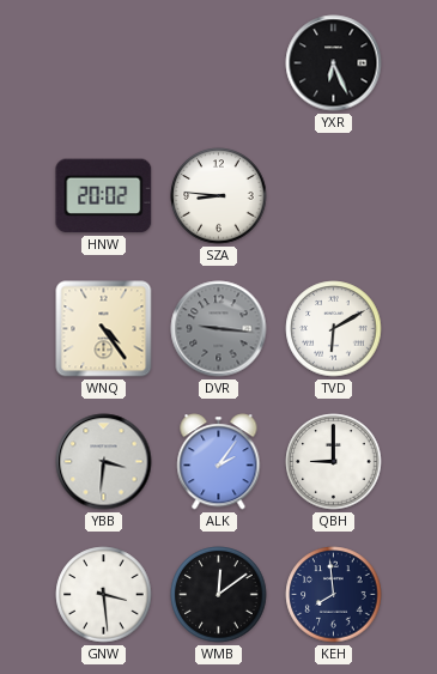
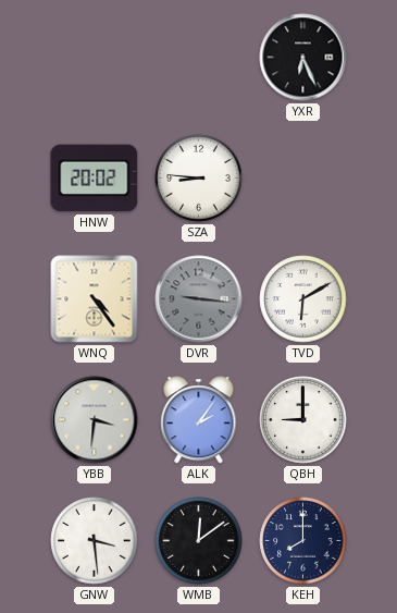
KEH: 7:59 -> 8:00 (303, 541)
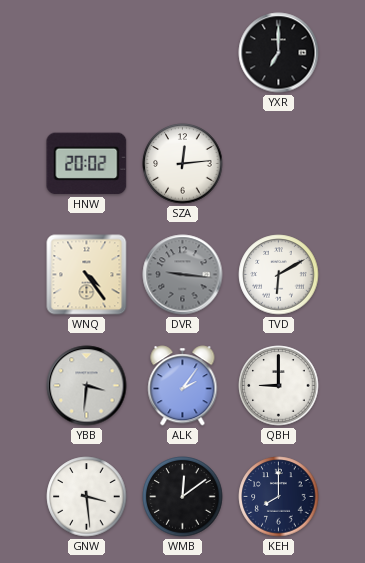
YXR: 6:26 -> 7:00 (279, 53)
SZA: 8:46 -> 12:14 (183, 164)
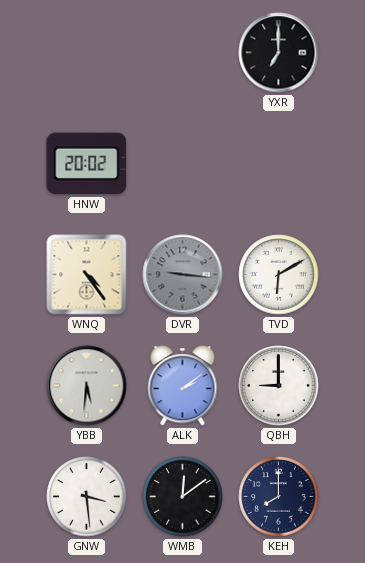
SZA: 12:14 -> none (183, 164)
YBB: 3:31 -> 5:31 (87, 386)
ALK: 2:06 -> 2:09 (183, 386)
